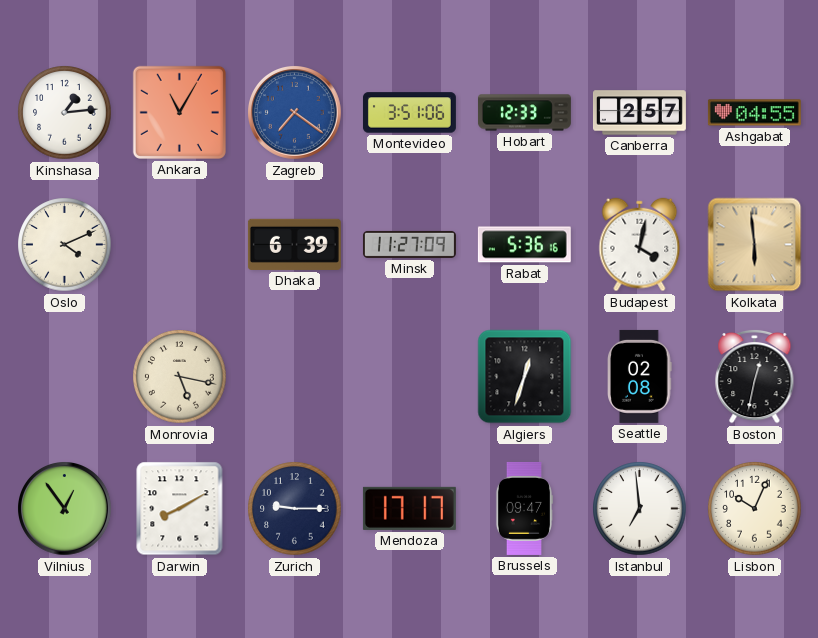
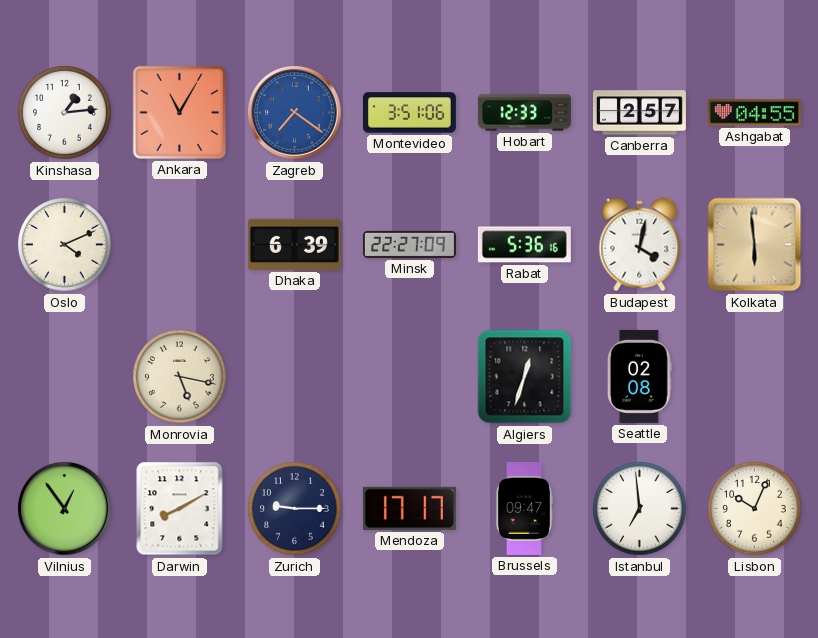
Minsk: 11:27 -> 22:27 (409, 244)
Boston: 12:32 -> none (755, 376)
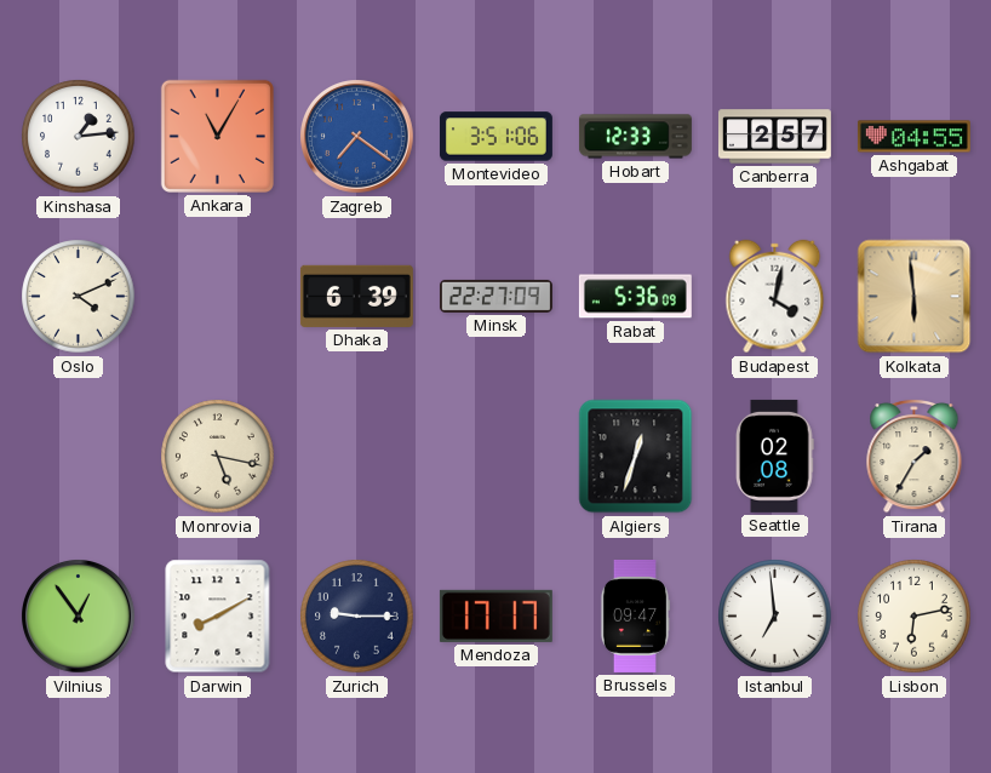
Rabat: 5:36:16 -> 5:36:09 (635, 297)
Tirana: none -> 1:35 (915, 456)
Lisbon: 10:04 -> 6:13 (915, 617)
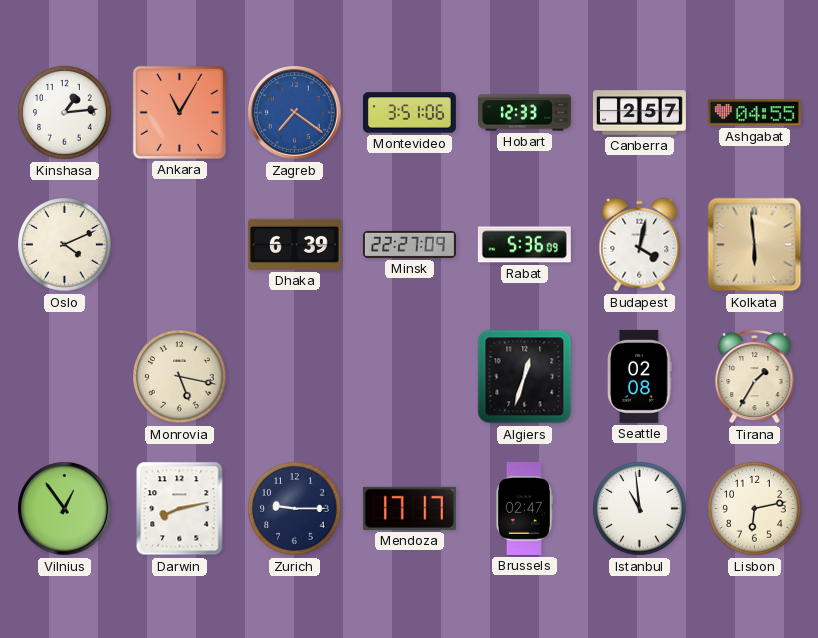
Darwin: 8:10 -> 8:13 (180, 509)
Brussels: 09:47 -> 02:47 (524, 508)
Istanbul: 6:59 -> 10:59 (640, 509)
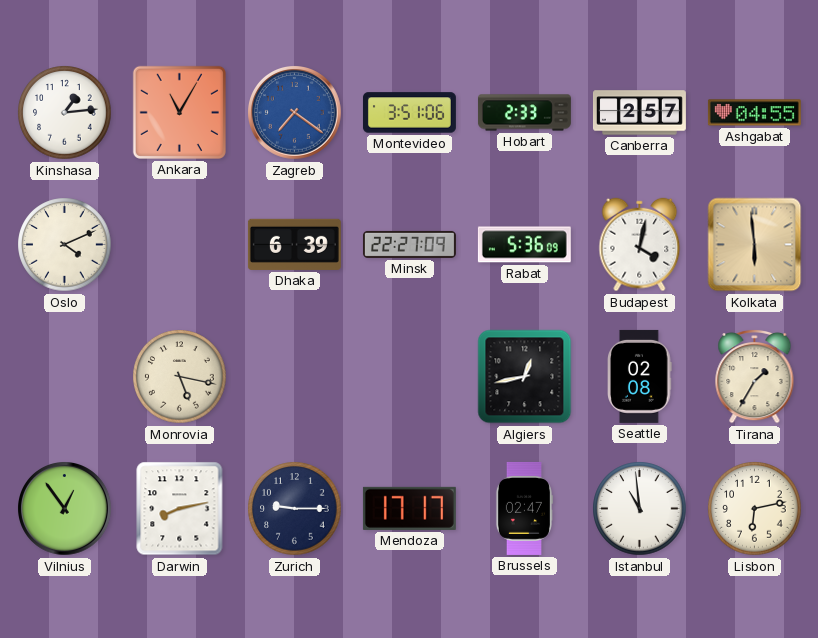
Hobart: 12:33 -> 2:33 (524, 113)
Algiers: 12:33 -> 12:43 (525, 377)
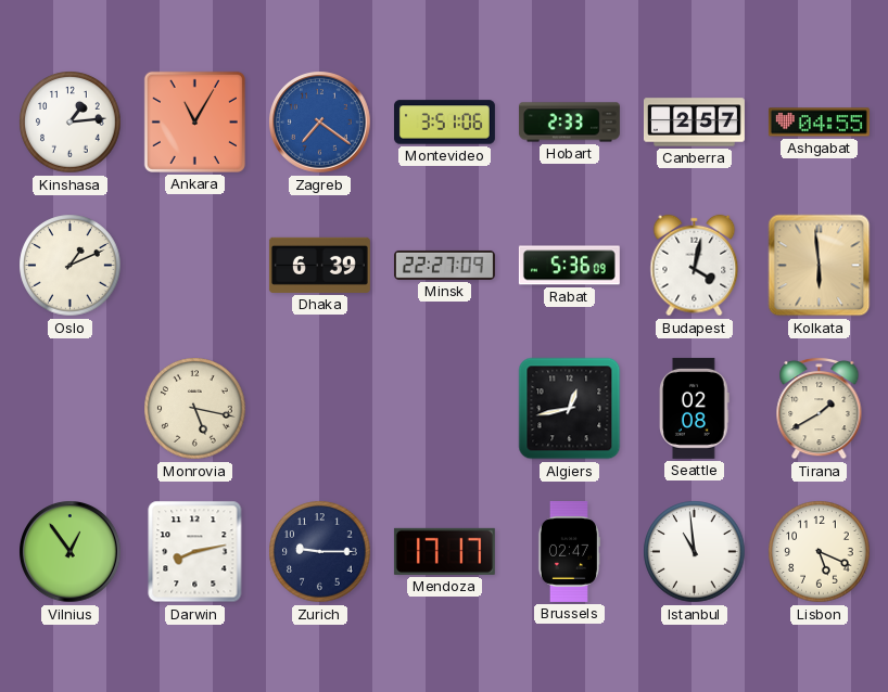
Oslo: 4:11 -> 1:11 (71, 266)
Tirana: 1:35 -> 1:40 (820, 408)
Lisbon: 6:13 -> 5:19 (820, 552)
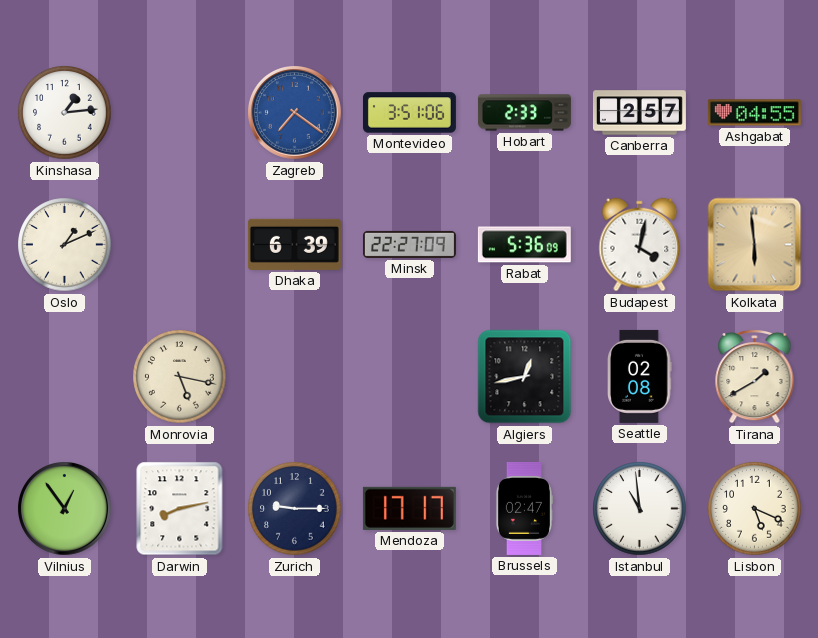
Ankara: 11:05 -> none (194, 121)
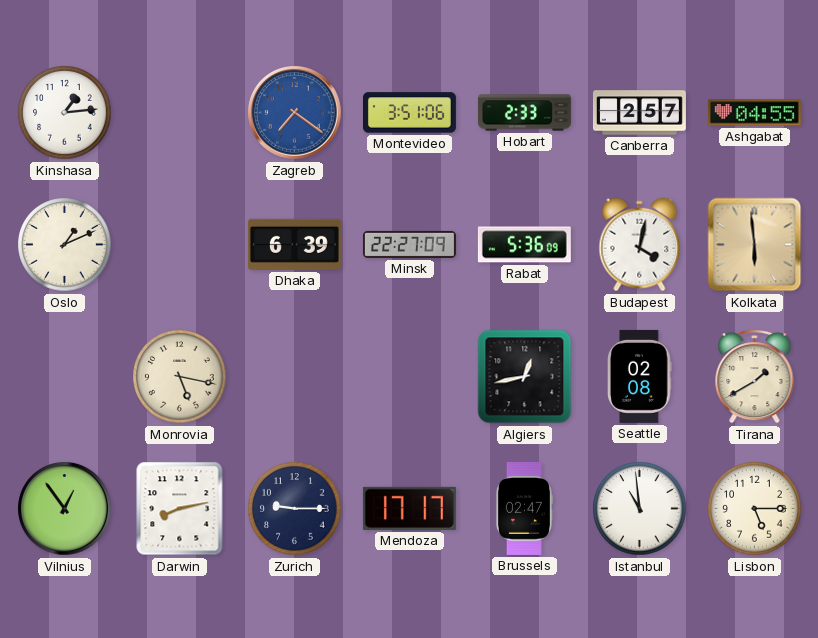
Lisbon: 5:19 -> 5:15 (755, 509)
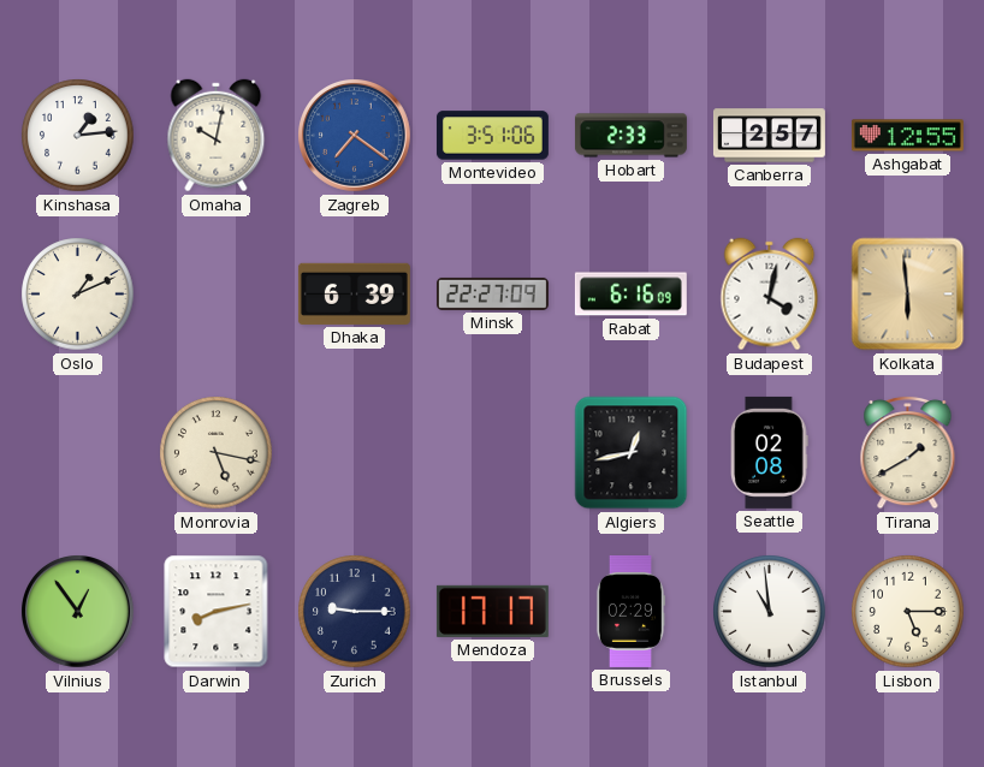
Omaha: none -> 10:02 (217, 136)
Ashgabat: 04:55 -> 12:55 (907, 136)
Rabat: 5:36 -> 6:16 (630, 295)
Brussels: 02:47 -> 02:29 (630, 611)
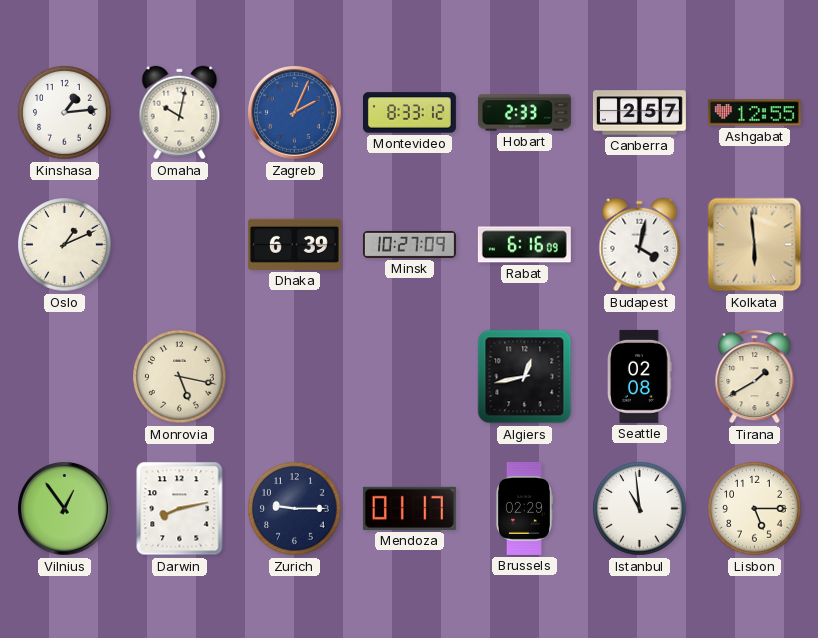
Zagreb: 7:21 -> 2:04 (295, 113)
Montevideo: 3:51 -> 8:33 (409, 113)
Minsk: 22:27 -> 10:27 (409, 244)
Mendoza: 17:17 -> 01:17 (409, 508)
